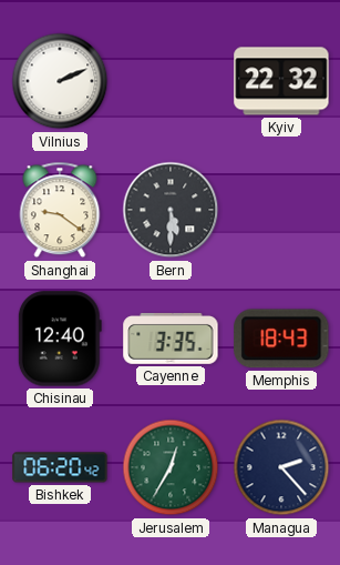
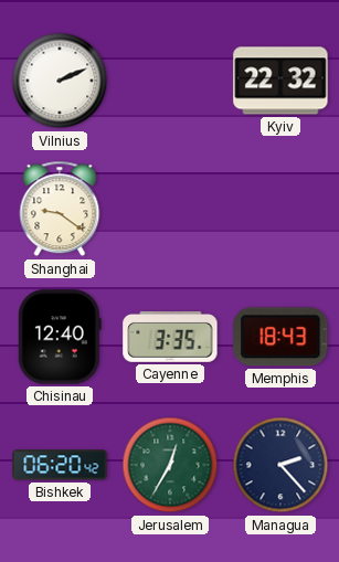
Bern: 5:30 -> none (171, 210)
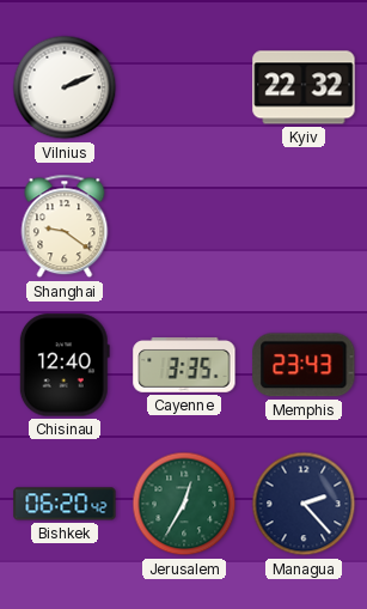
Memphis: 18:43 -> 23:43 (304, 365)
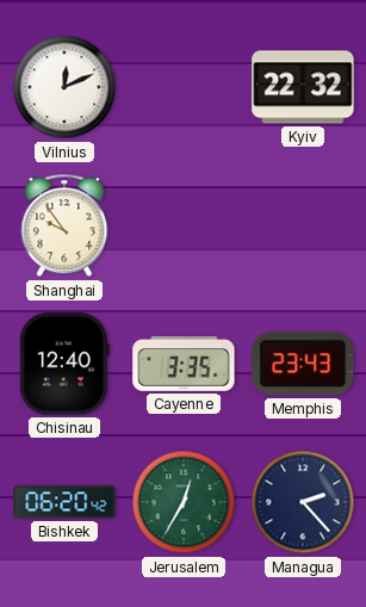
Vilnius: 2:11 -> 12:11 (64, 87)
Shanghai: 9:21 -> 9:54 (64, 225)
